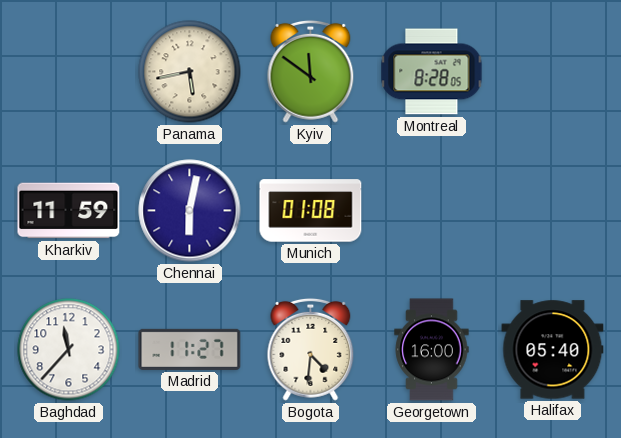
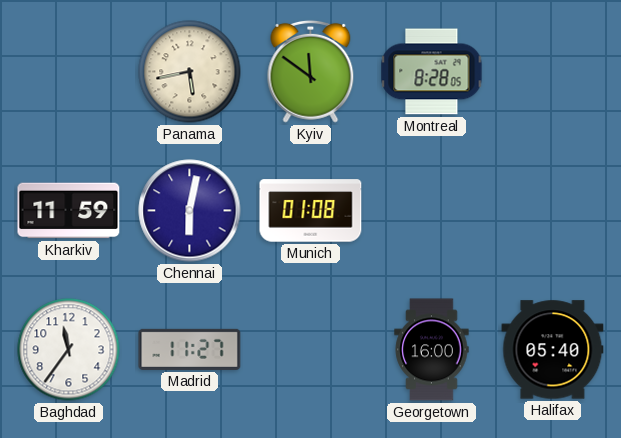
Baghdad: 11:37 -> 11:36 (69, 350)
Bogota: 4:31 -> none (311, 349)
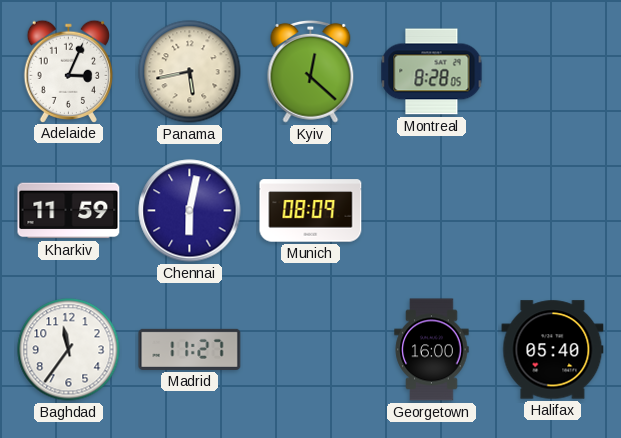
Adelaide: none -> 3:04 (68, 71)
Kyiv: 11:51 -> 12:22 (311, 71)
Munich: 01:08 -> 08:09 (311, 211)
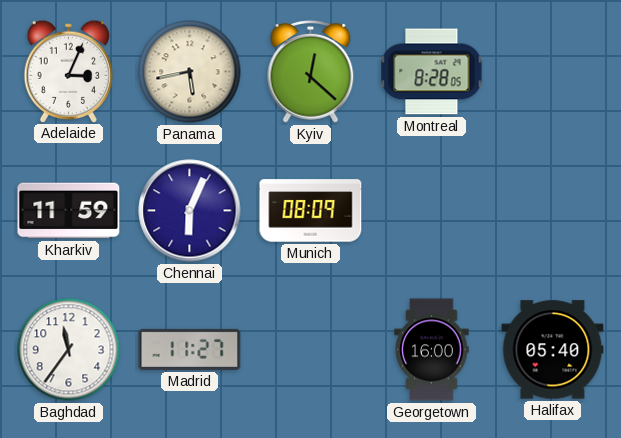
Chennai: 6:02 -> 6:04 (190, 211)
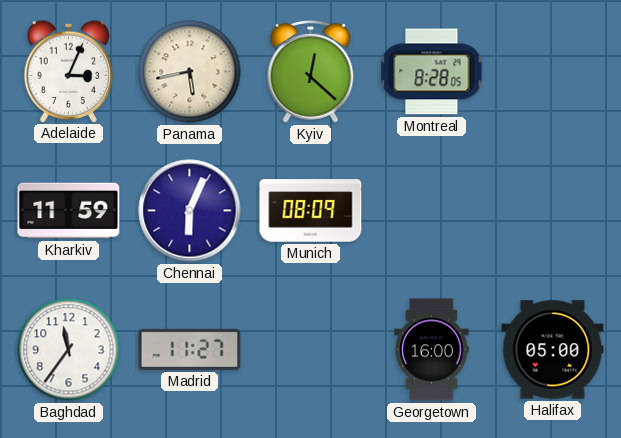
Halifax: 05:40 -> 05:00 (553, 350)
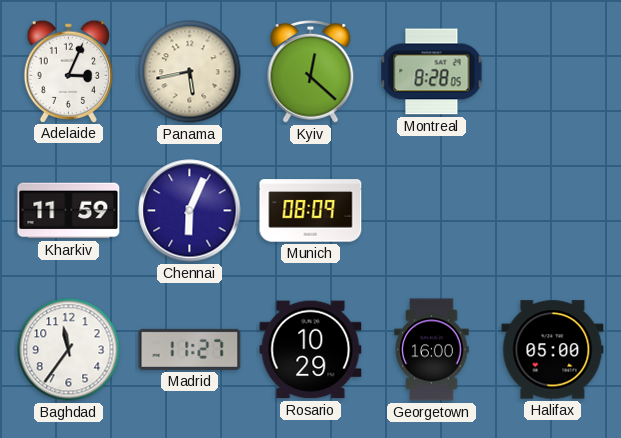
Rosario: none -> 10:29 (311, 350)
